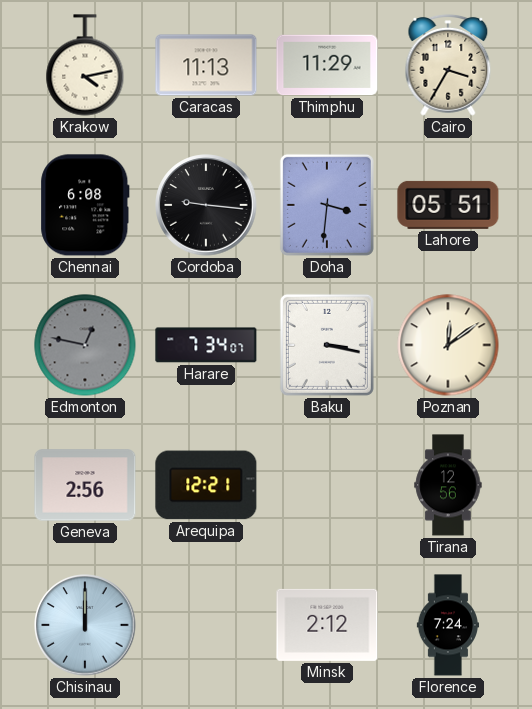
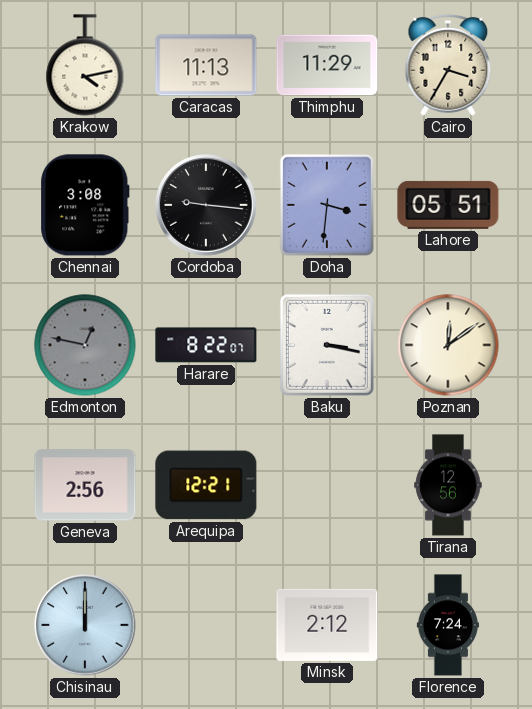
Chennai: 6:08 -> 3:08 (85, 205)
Harare: 7:34 -> 8:22 (206, 345)
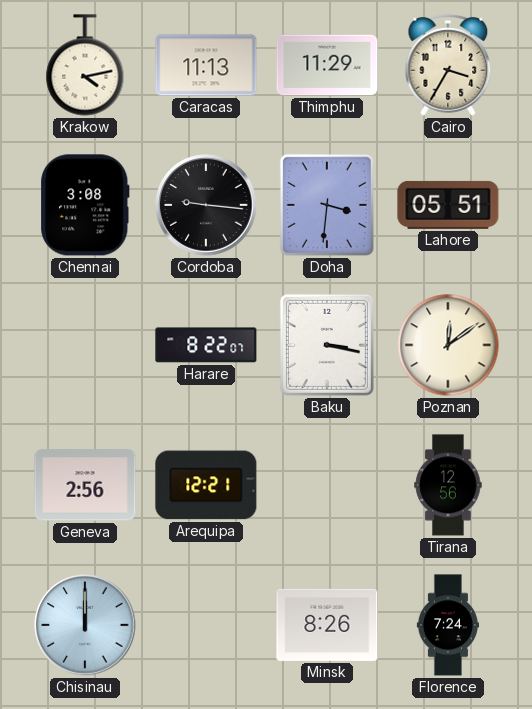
Edmonton: 12:47 -> none (85, 345)
Minsk: 2:12 -> 8:26 (327, 625)
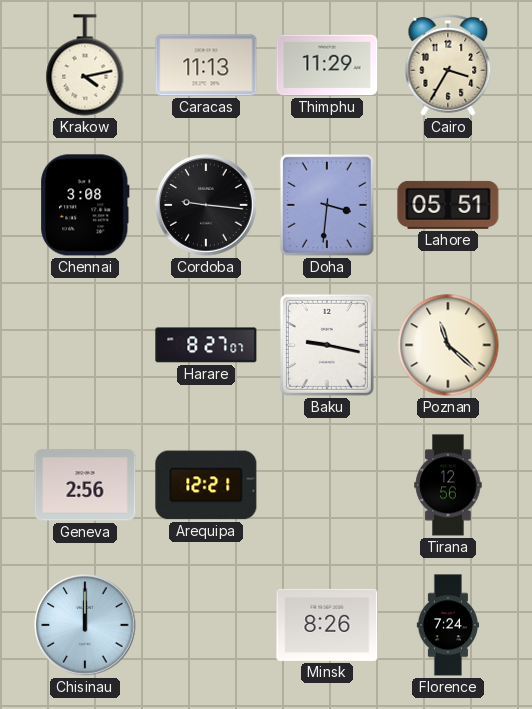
Harare: 8:22 -> 8:27 (206, 345)
Baku: 3:17 -> 9:17 (327, 345)
Poznan: 12:09 -> 11:22 (448, 345)
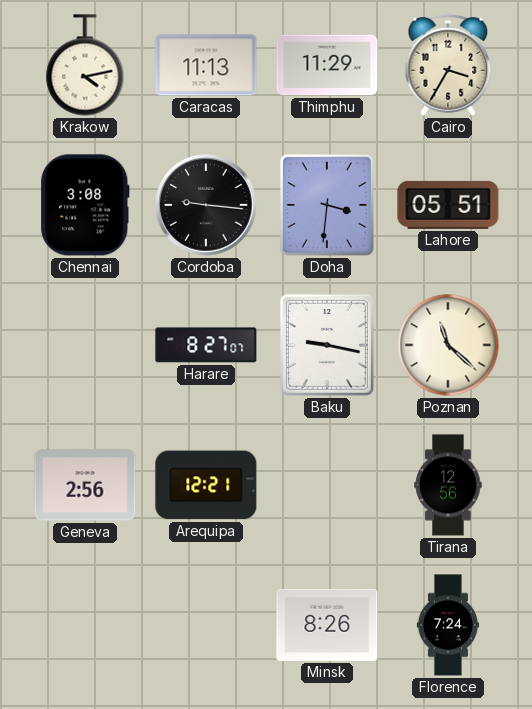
Chisinau: 12:00 -> none (85, 625)
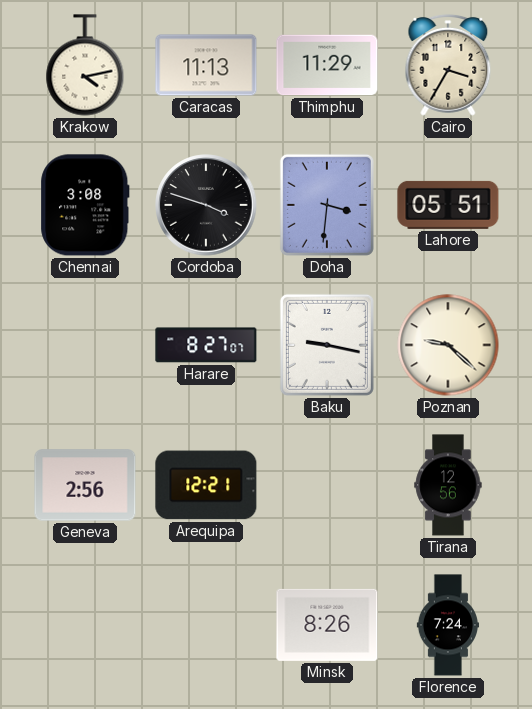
Cordoba: 9:16 -> 3:48 (206, 205)
Poznan: 11:22 -> 9:22 (448, 345)
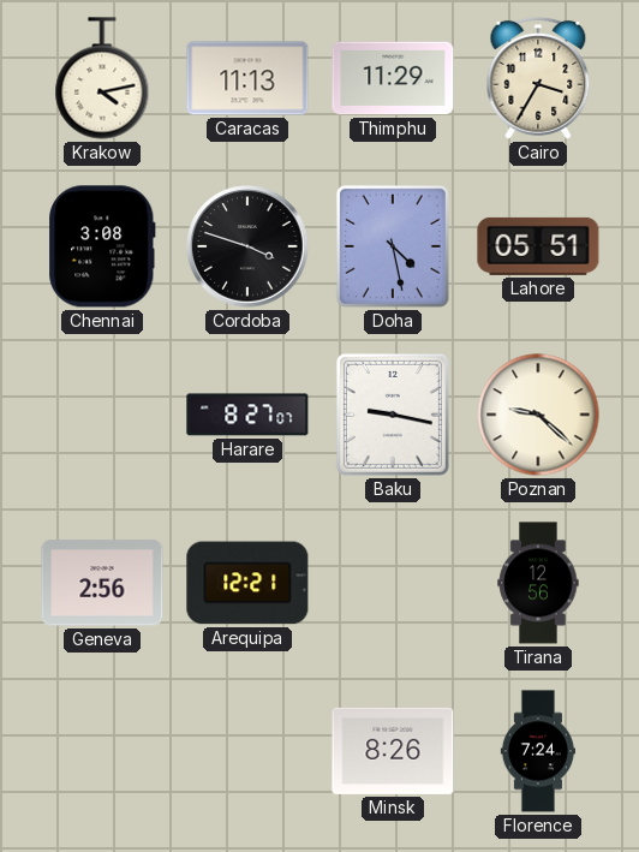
Doha: 3:31 -> 4:28 (393, 246)
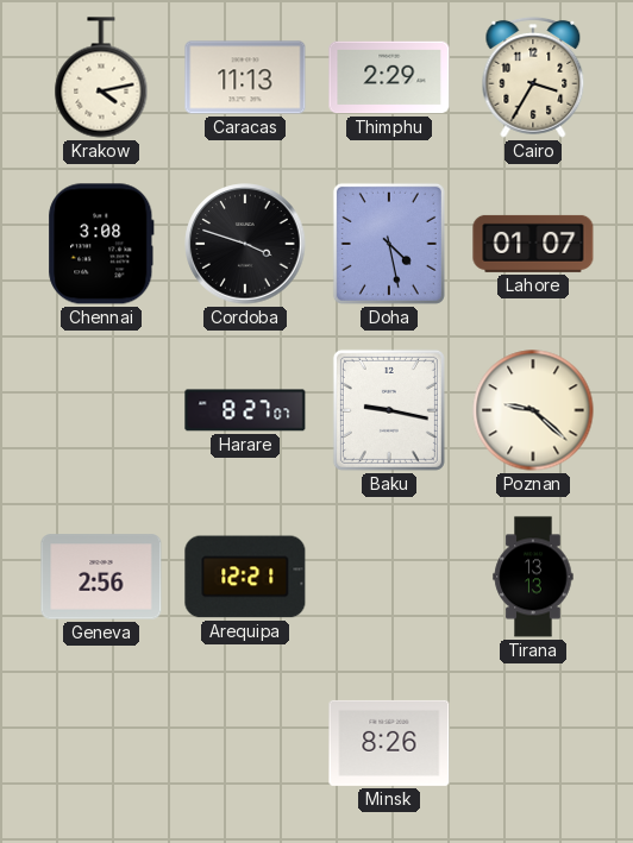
Thimphu: 11:29 -> 2:29 (389, 77)
Lahore: 05:51 -> 01:07 (533, 244)
Tirana: 12:56 -> 13:13 (533, 577)
Florence: 7:24 -> none (537, 751)
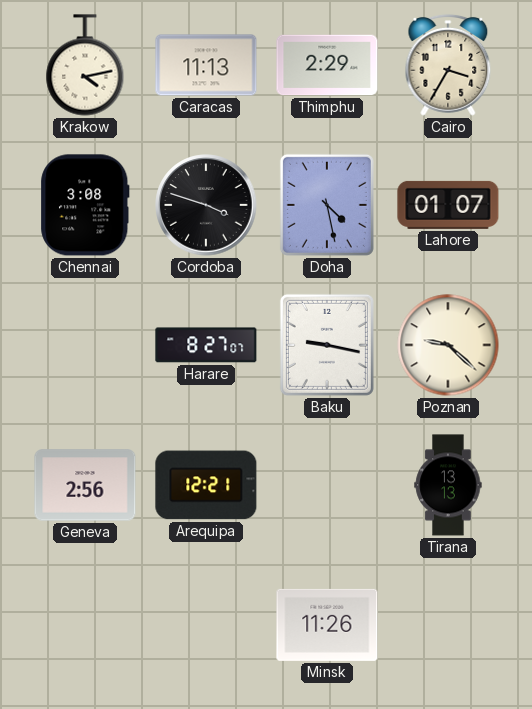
Minsk: 8:26 -> 11:26 (327, 625)
